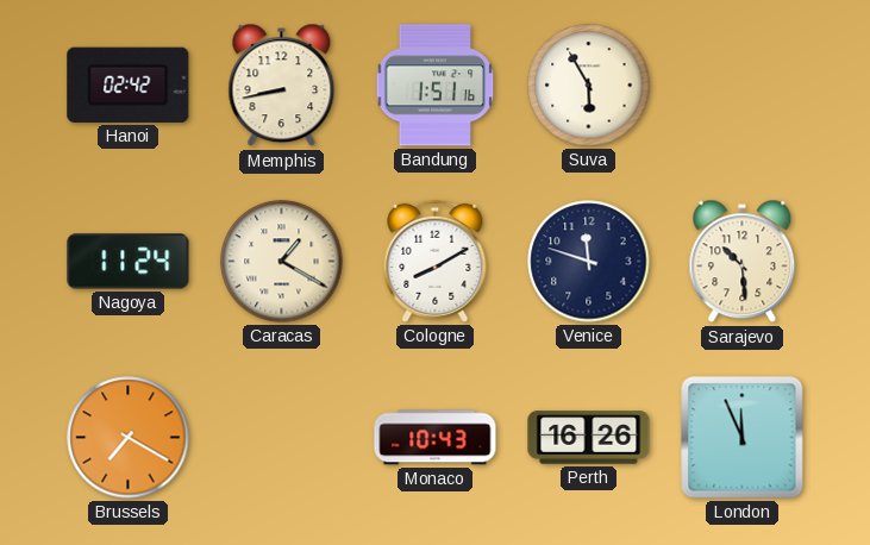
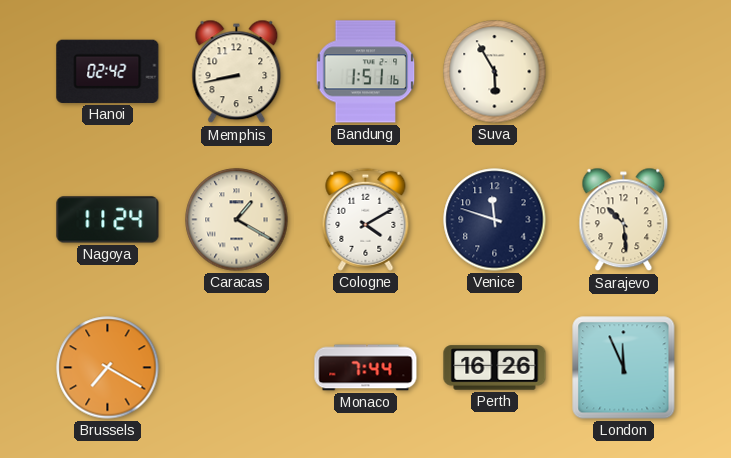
Cologne: 8:10 -> 4:10 (366, 219)
Monaco: 10:43 -> 7:44 (366, 368)
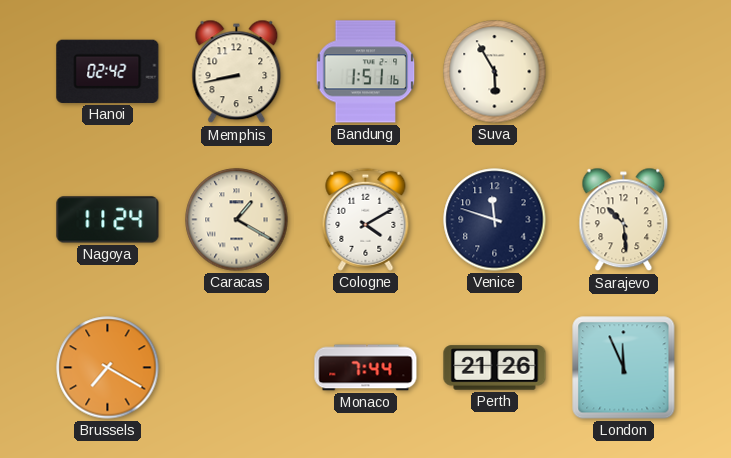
Perth: 16:26 -> 21:26 (495, 368)
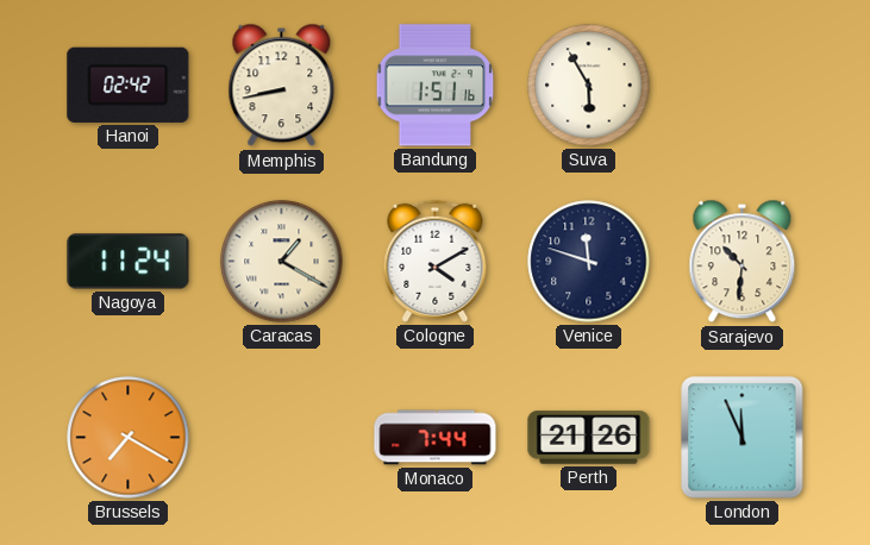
Sarajevo: 10:29 -> 10:31 (743, 262)
